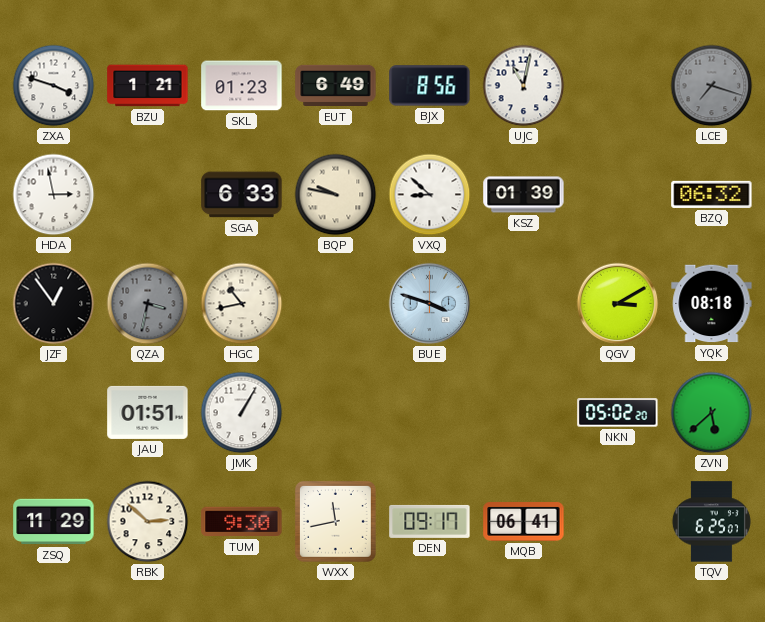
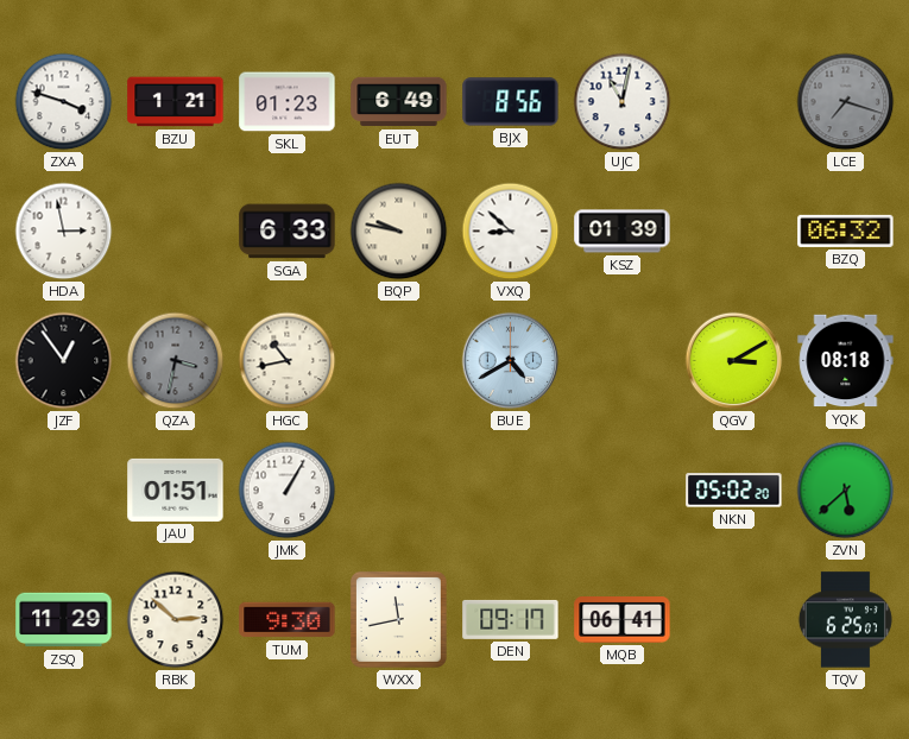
BUE: 3:48 -> 4:40 (511, 361)
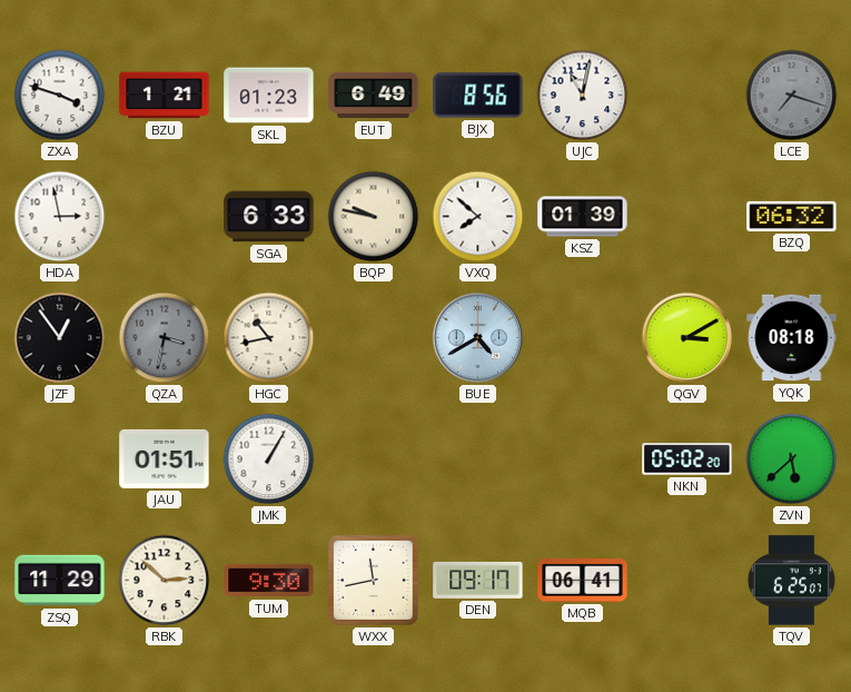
VXQ: 8:52 -> 7:52 (478, 217)
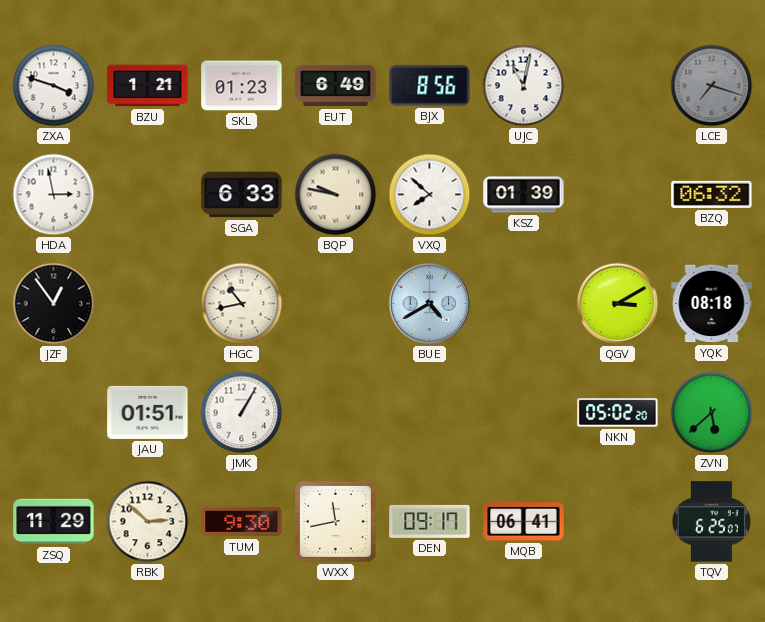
QZA: 3:32 -> none (165, 338)
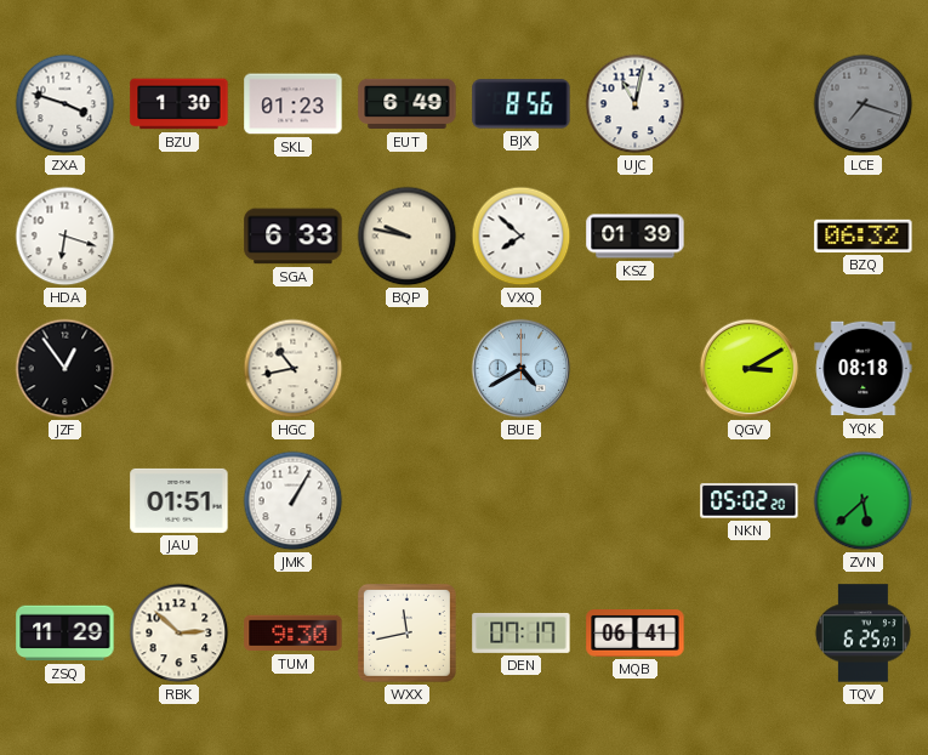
BZU: 1:21 -> 1:30 (180, 104)
HDA: 2:58 -> 6:18 (66, 237)
DEN: 09:17 -> 07:17 (522, 632)
